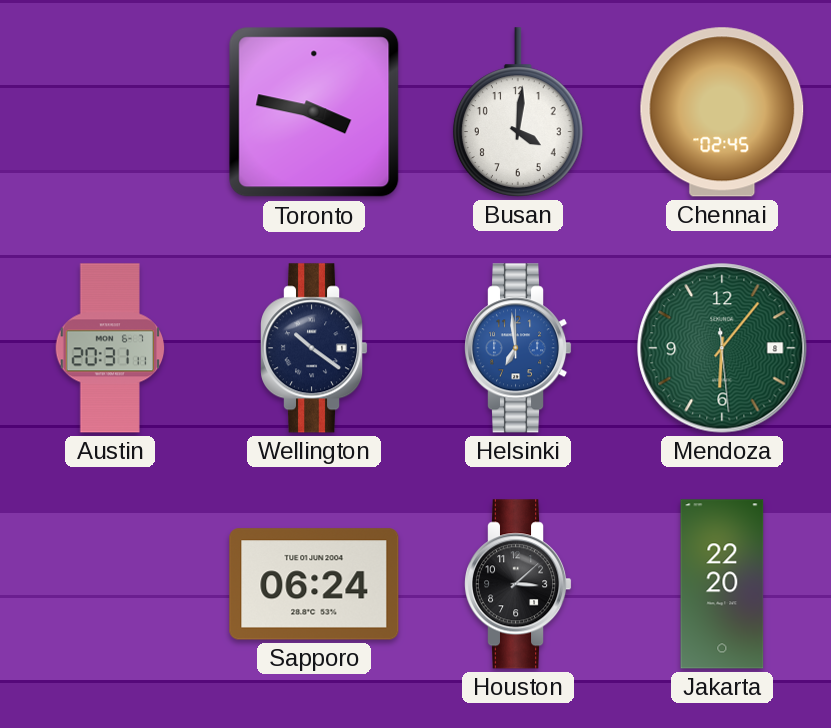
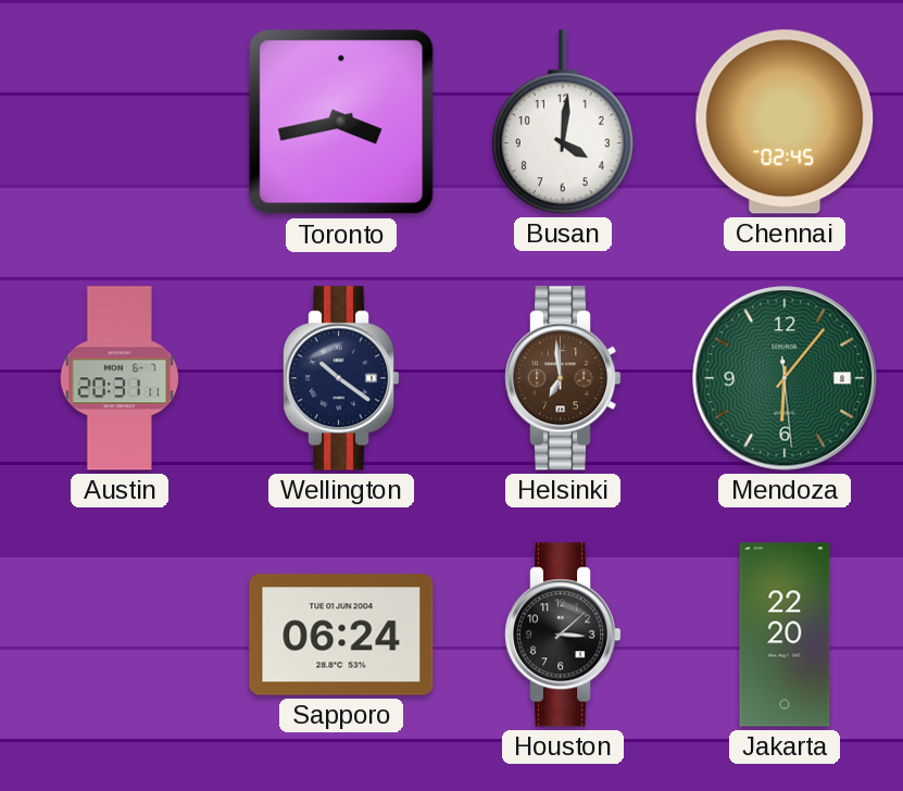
Toronto: 3:47 -> 3:43 (341, 122)
Helsinki dial: blue -> brown (564, 378)
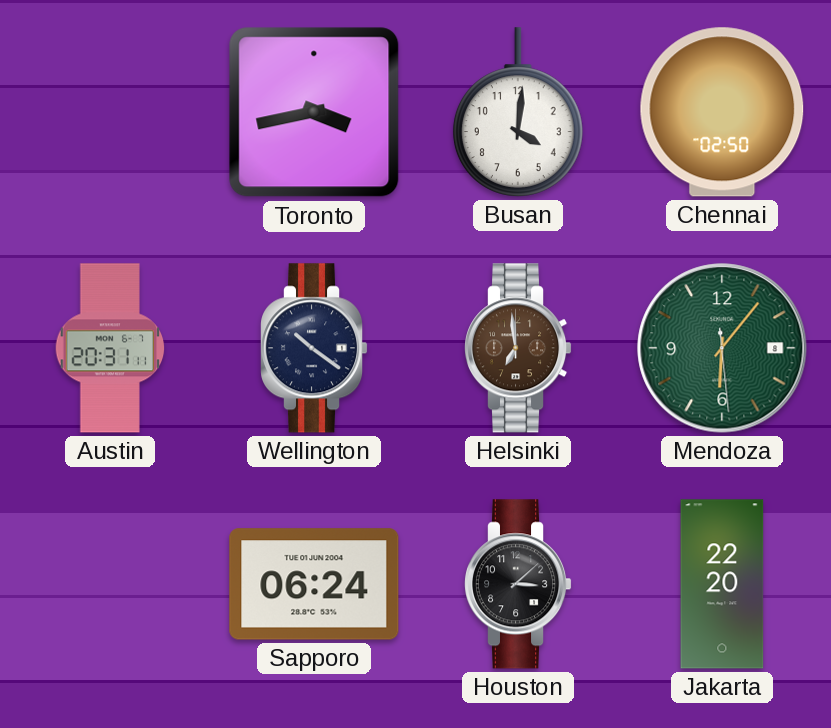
Chennai: 02:45 -> 02:50 (722, 112)
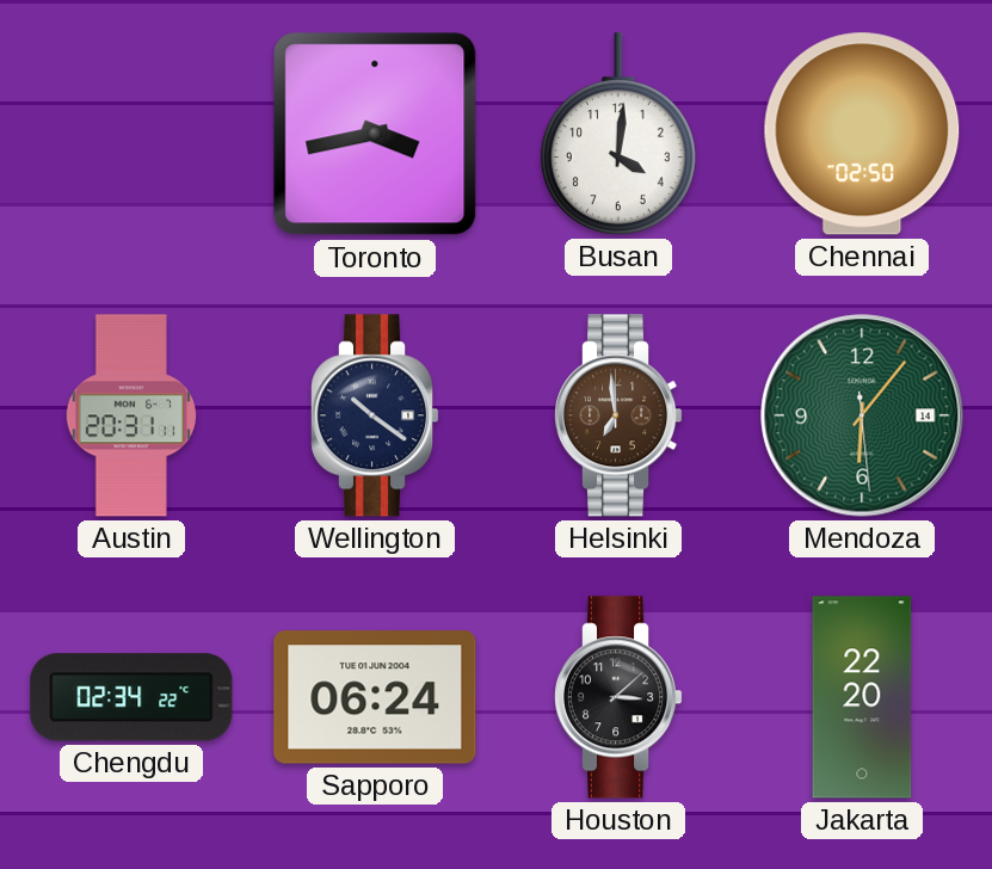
Mendoza date: 8 -> 14 (862, 415)
Chengdu: none -> 02:34 (131, 697)
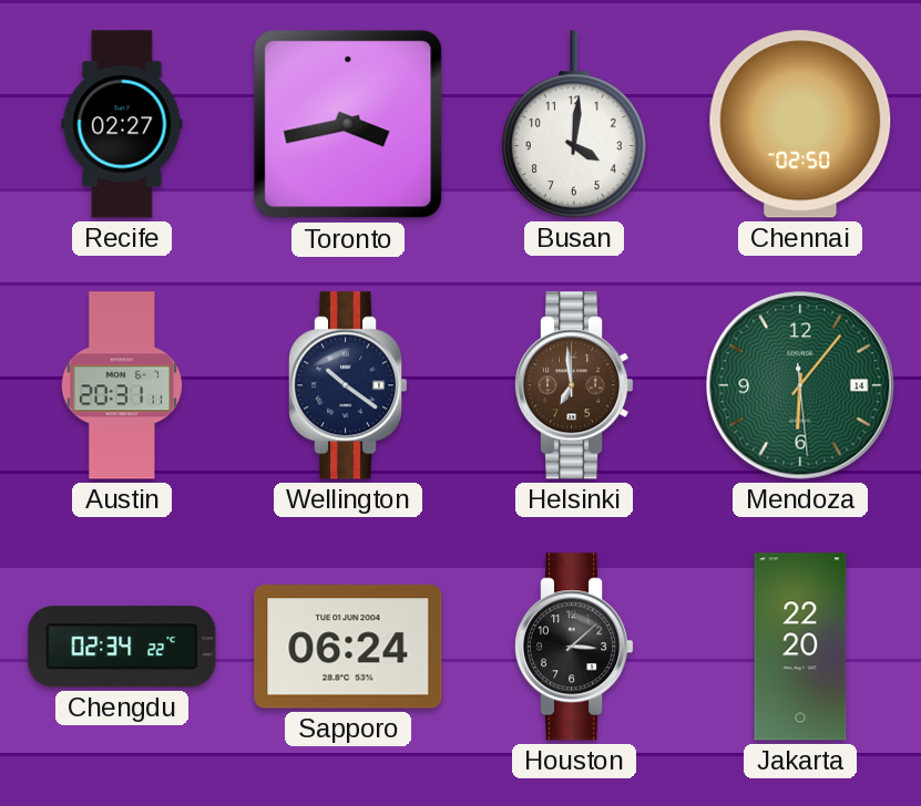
Recife: none -> 02:27 (122, 124)
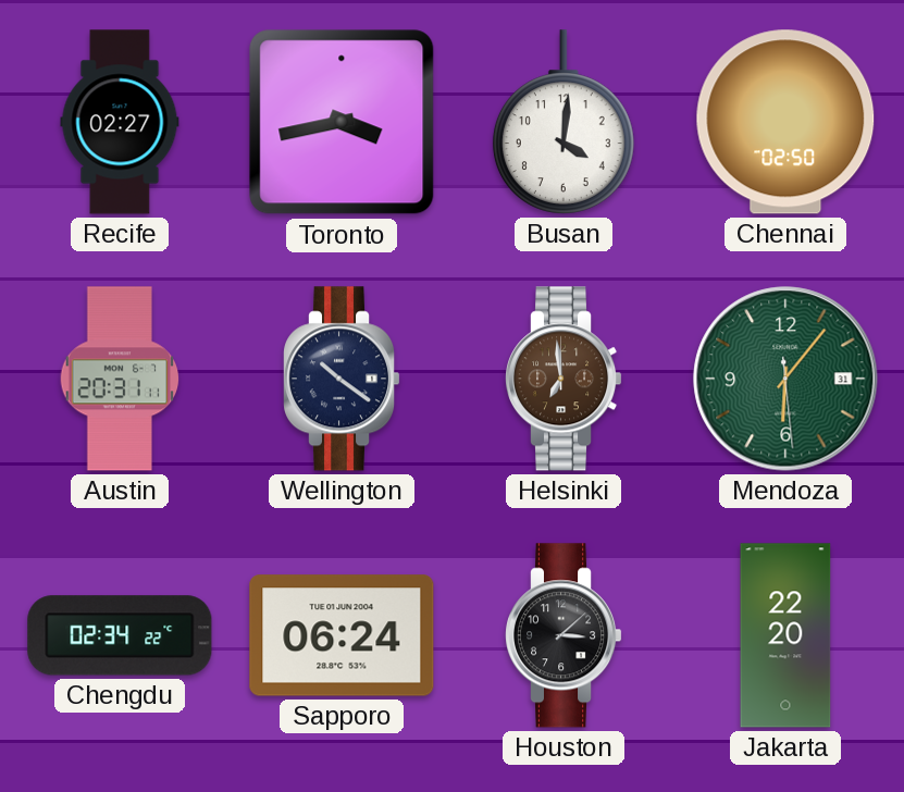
Mendoza date: 14 -> 31 (785, 379)
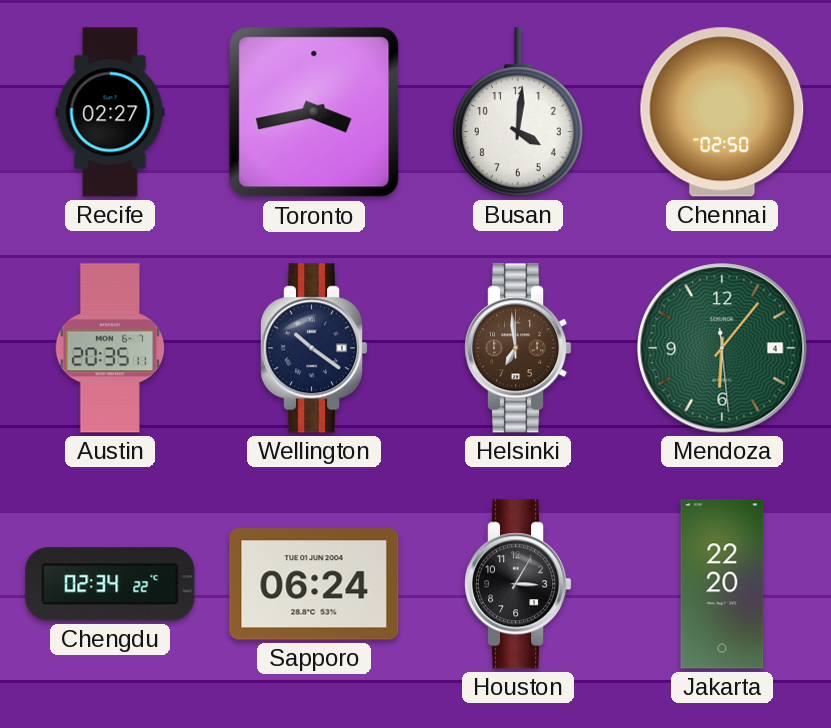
Austin: 20:31 -> 20:35 (110, 348)
Mendoza date: 31 -> 4 (722, 348)
Houston: 3:08 -> 3:05 (519, 584)
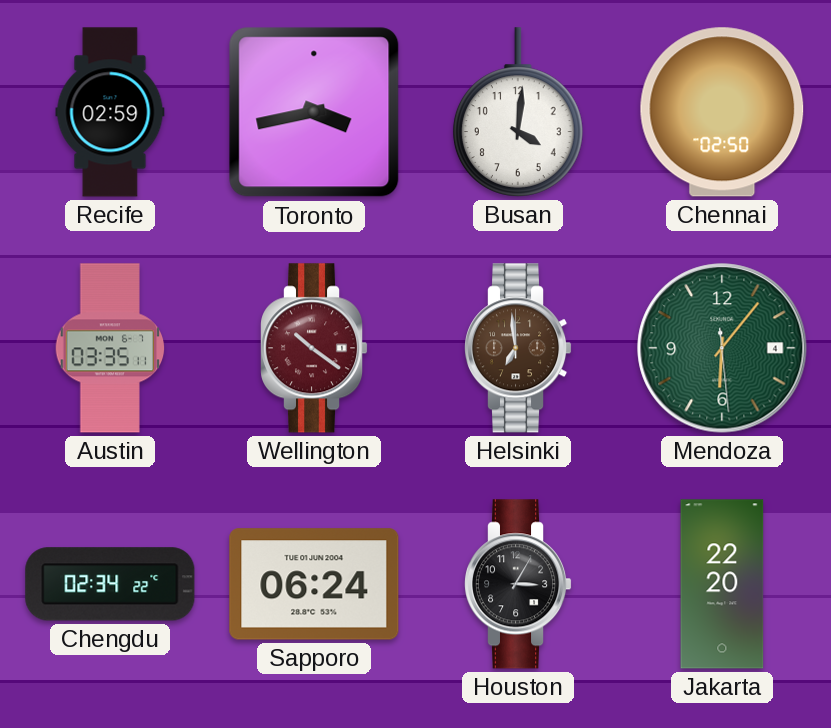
Recife: 02:27 -> 02:59 (110, 112)
Austin: 20:35 -> 03:35 (110, 348)
Wellington dial: navy -> burgundy (315, 348)
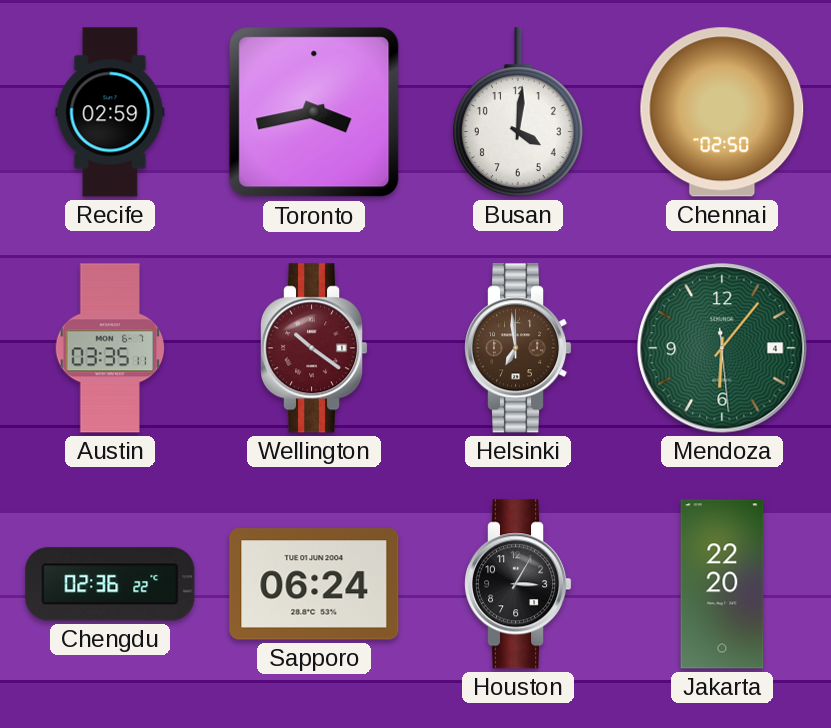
Chengdu: 02:34 -> 02:36 (110, 584)
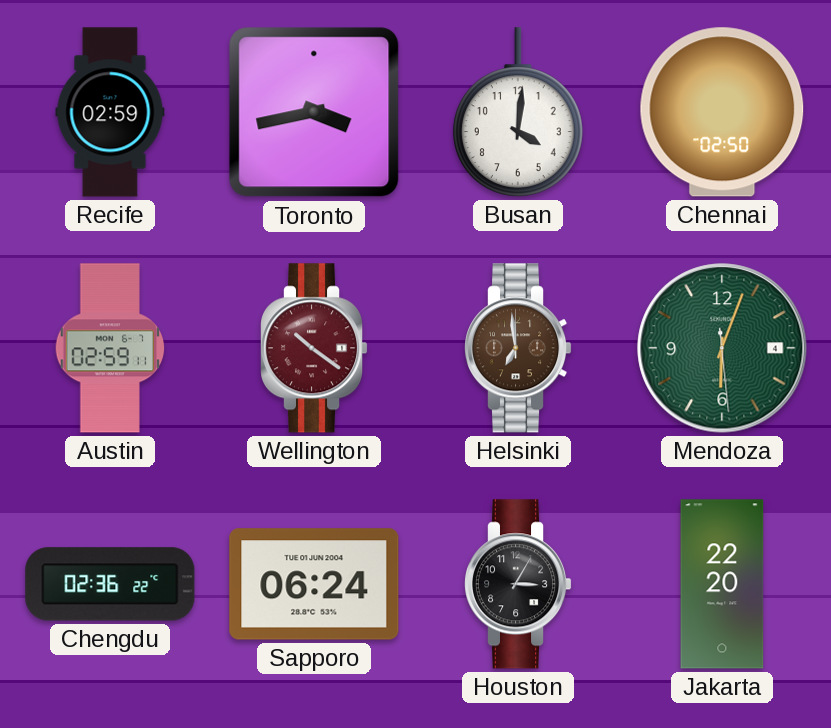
Austin: 03:35 -> 02:59 (110, 348)
Mendoza: 6:06 -> 6:03 (722, 348)
